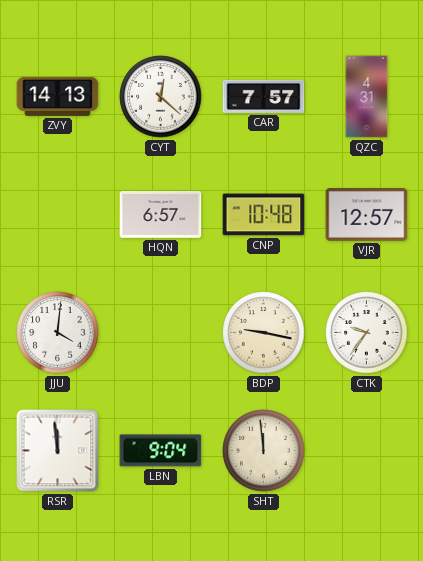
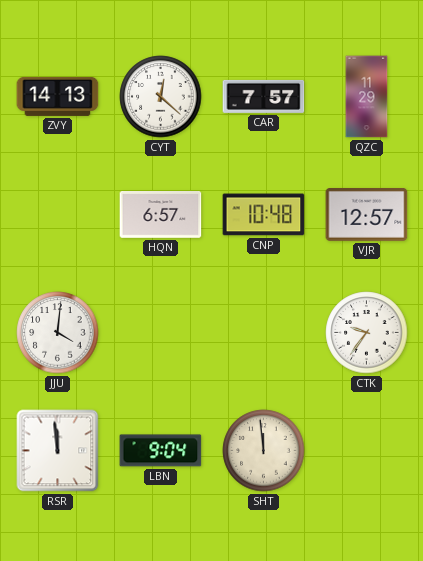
QZC: 4:31 -> 11:29 (367, 97)
BDP: 9:17 -> none (264, 333)
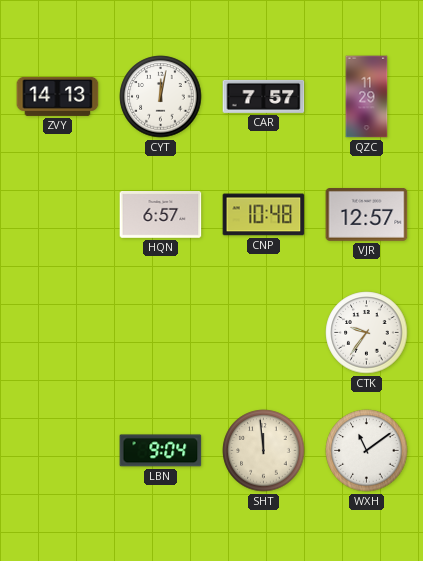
CYT: 12:22 -> 12:02 (161, 97)
JJU: 4:01 -> none (58, 333)
RSR: 11:59 -> none (58, 451)
WXH: none -> 11:09 (367, 451)
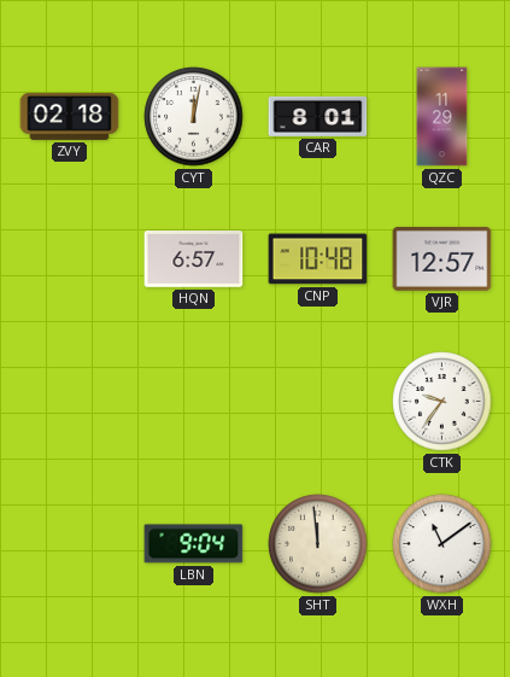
ZVY: 14:13 -> 02:18 (70, 116)
CAR: 7:57 -> 8:01 (318, 116)
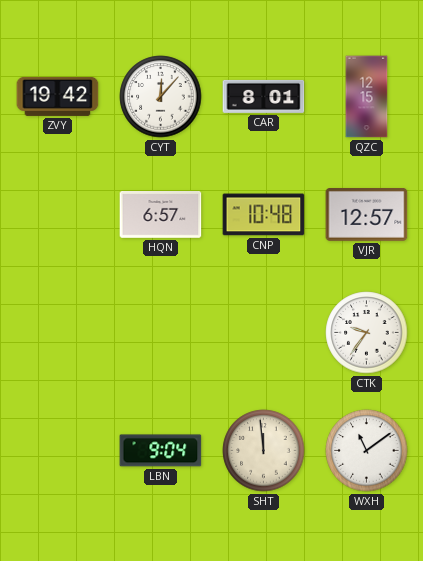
ZVY: 02:18 -> 19:42 (58, 96)
CYT: 12:02 -> 12:07 (161, 97)
QZC: 11:29 -> 12:15 (367, 97)
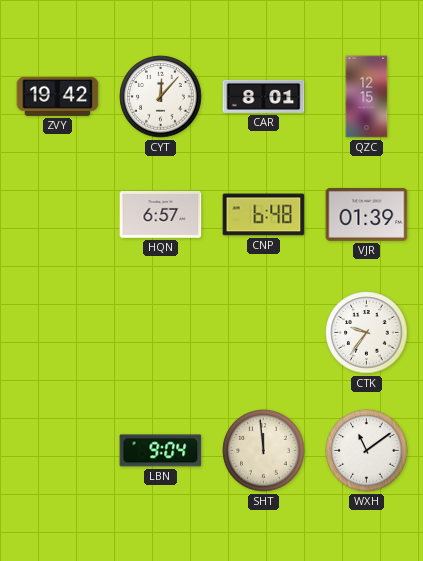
CNP: 10:48 -> 6:48 (264, 215)
VJR: 12:57 -> 01:39 (367, 215)
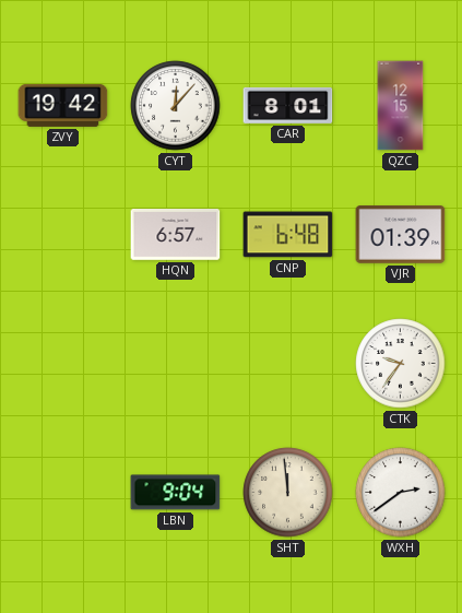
WXH: 11:09 -> 2:39 (401, 493)
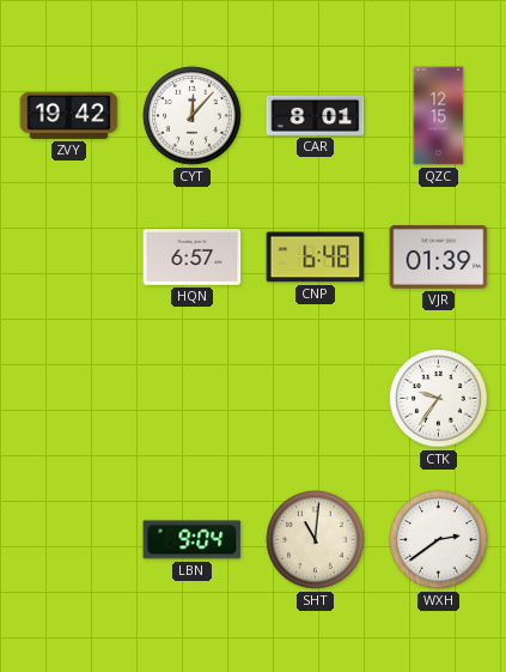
SHT: 11:59 -> 11:01 (316, 540)
